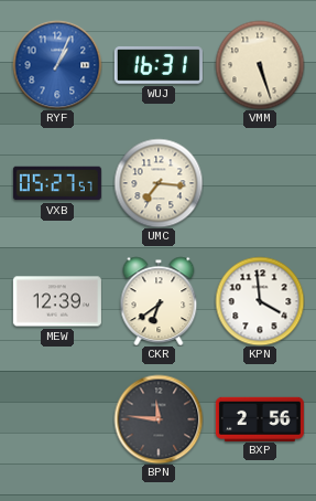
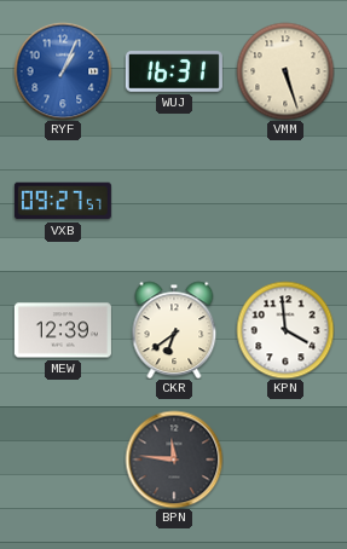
VXB: 05:27 -> 09:27 (63, 201)
UMC: 7:16 -> none (159, 183)
BXP: 2:56 -> none (260, 418)
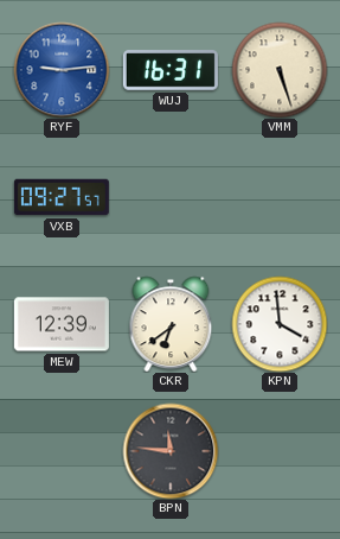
RYF: 1:04 -> 9:14 (62, 70)
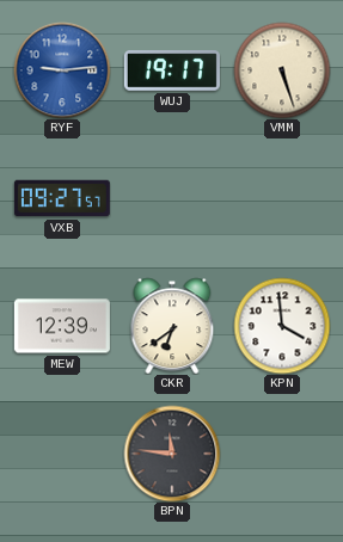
WUJ: 16:31 -> 19:17 (172, 70)
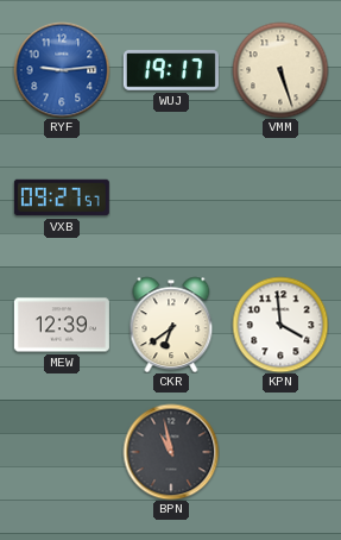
BPN: 11:46 -> 10:58 (171, 452)
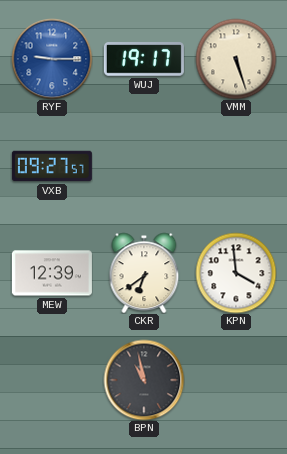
RYF: 9:14 -> 9:15 (52, 59)
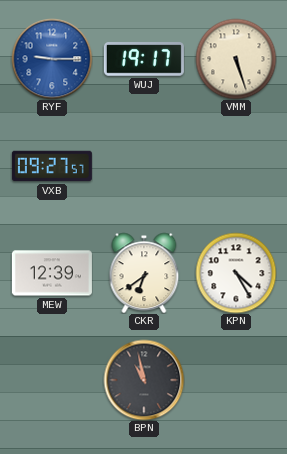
KPN: 3:59 -> 4:25 (236, 273)
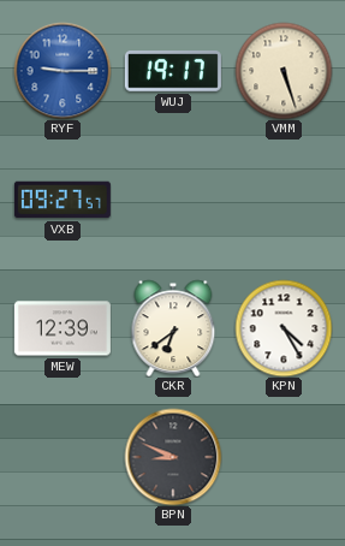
BPN: 10:58 -> 8:49 (173, 457)
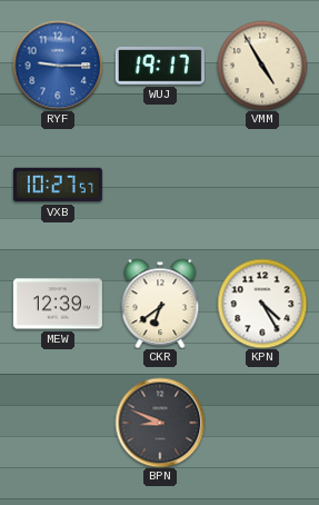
VMM: 5:27 -> 4:55 (262, 66)
VXB: 09:27 -> 10:27 (58, 185)
